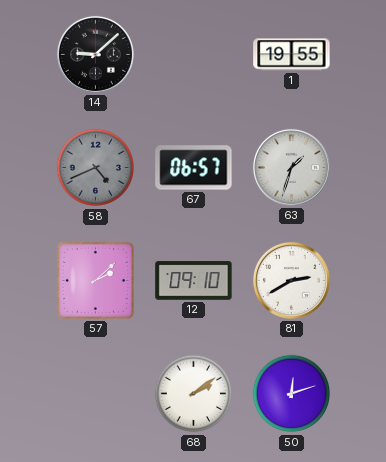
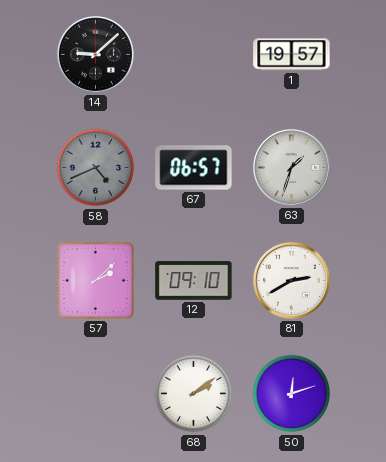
1: 19:55 -> 19:57 (292, 55)
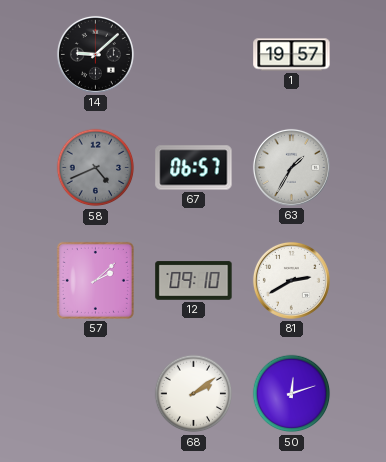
63: 1:33 -> 1:35 (291, 167)
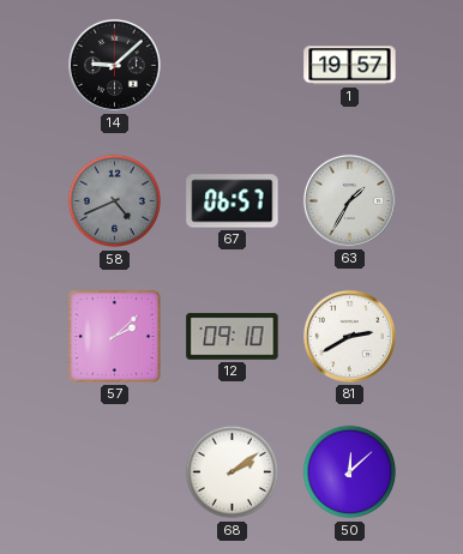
50: 12:12 -> 12:08 (350, 472)
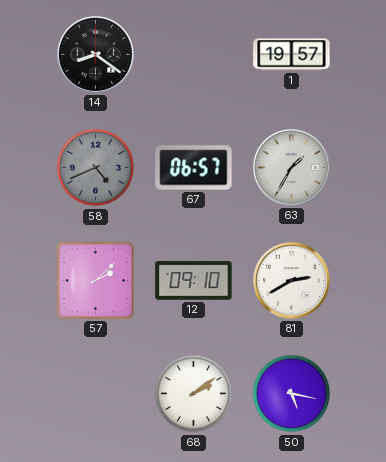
14: 9:08 -> 8:21 (95, 54)
50: 12:08 -> 5:17 (292, 394)
